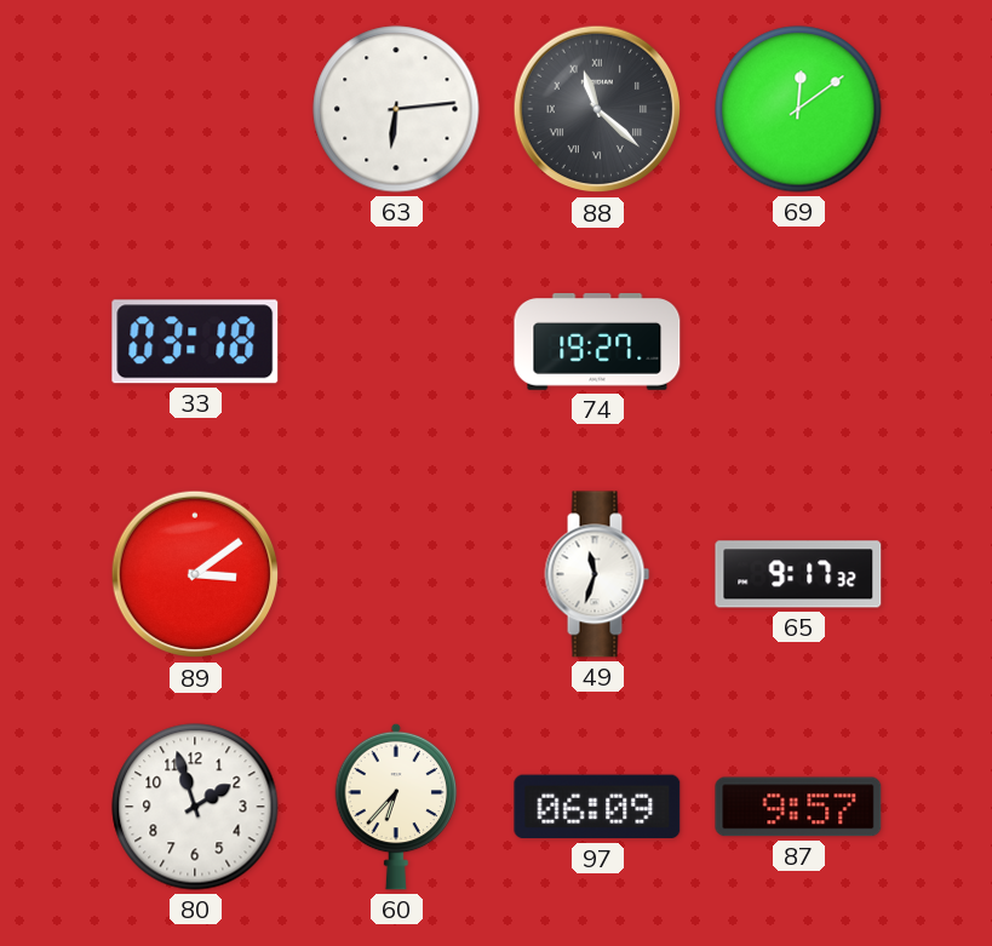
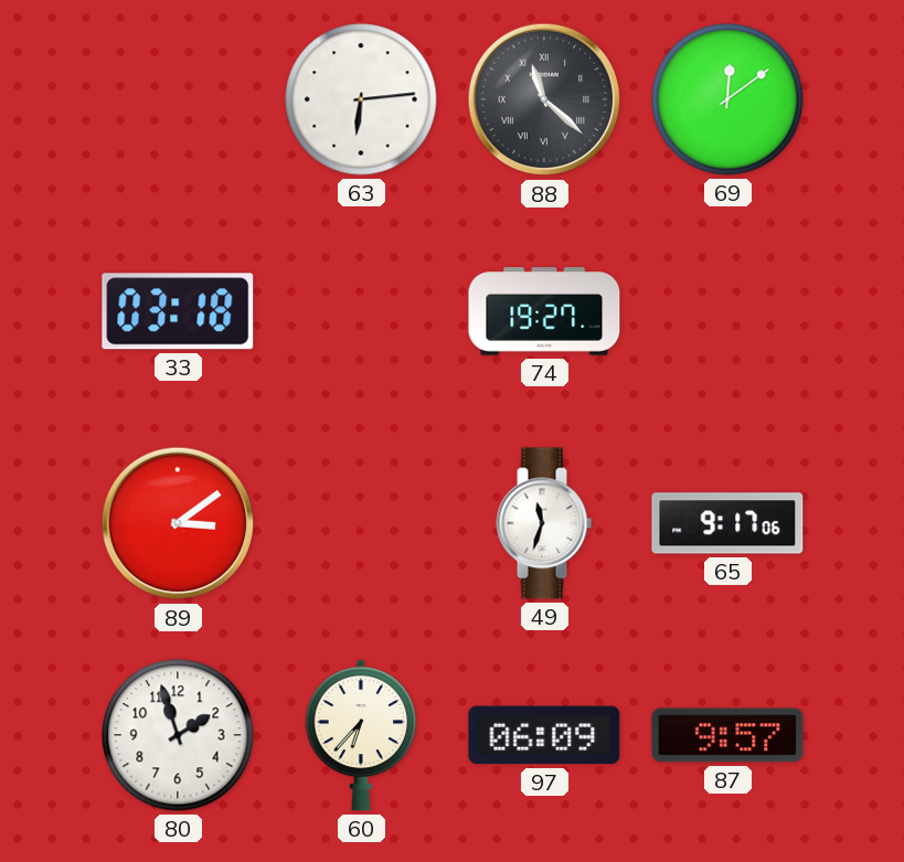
65: 9:17:32 -> 9:17:06 (727, 523)
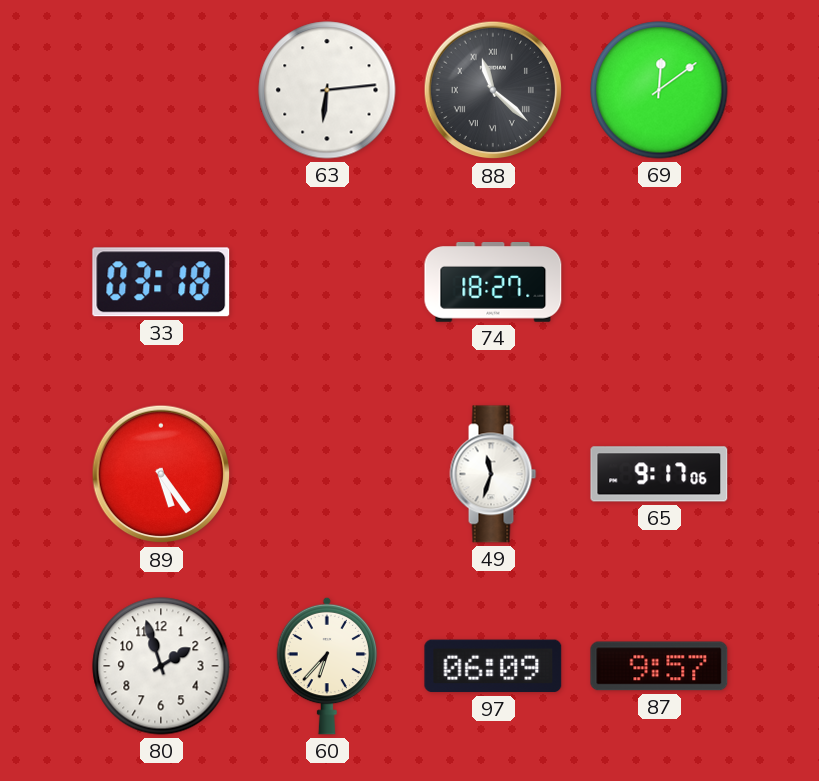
74: 19:27 -> 18:27 (493, 283)
89: 3:09 -> 5:24 (161, 474)
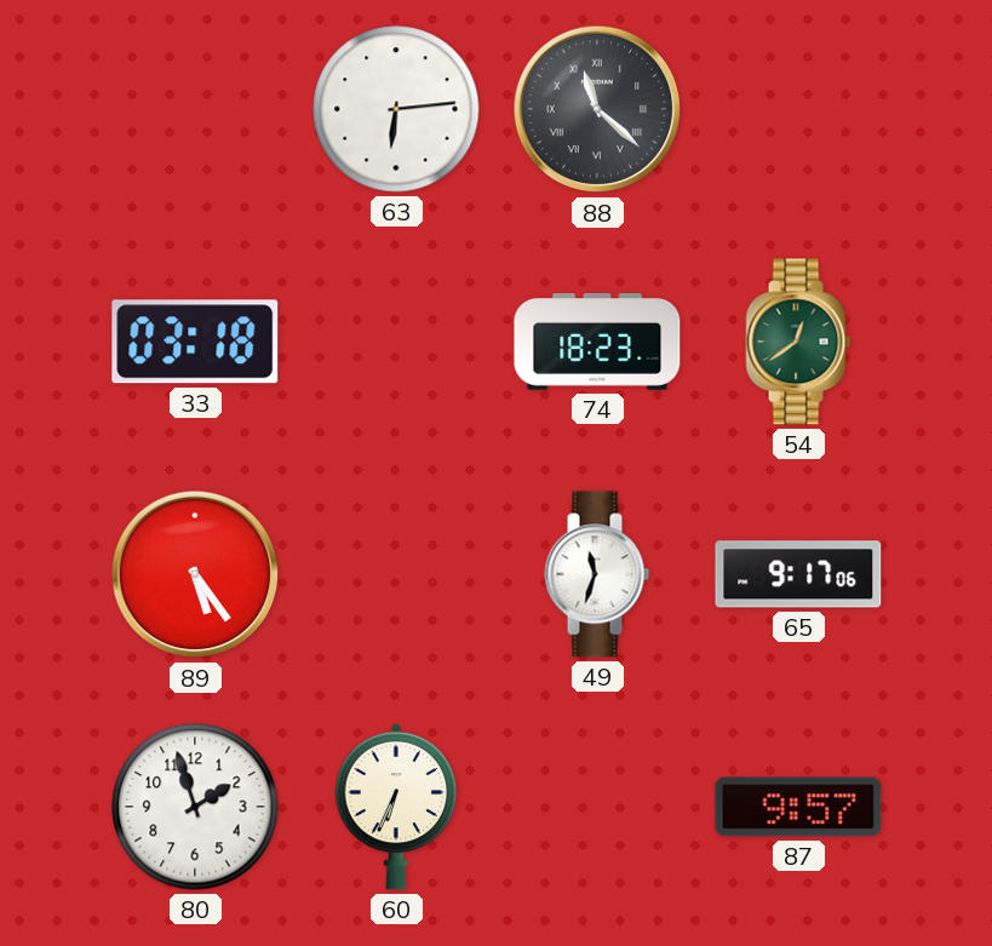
69: 12:09 -> none (659, 90)
74: 18:27 -> 18:23 (597, 343)
54: none -> 12:39 (798, 342)
60: 6:37 -> 6:34 (396, 807)
97: 06:09 -> none (493, 666)
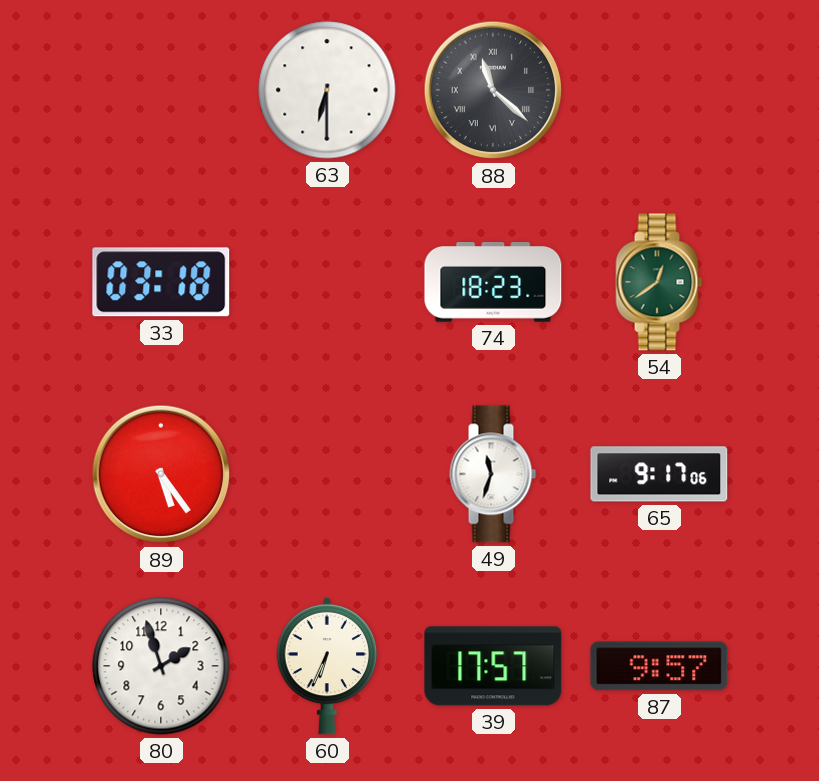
63: 6:14 -> 6:30 (327, 90)
39: none -> 17:57 (493, 666)
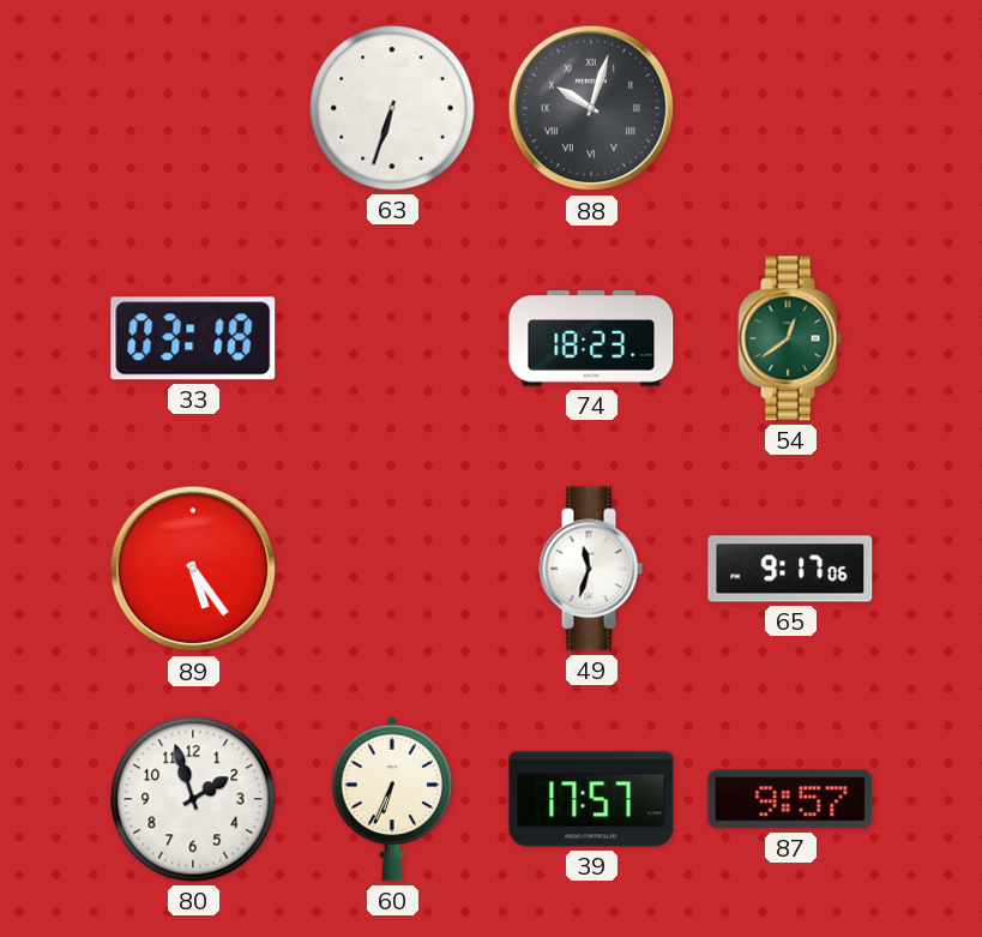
63: 6:30 -> 6:33 (392, 108)
88: 11:22 -> 10:03 (591, 108)
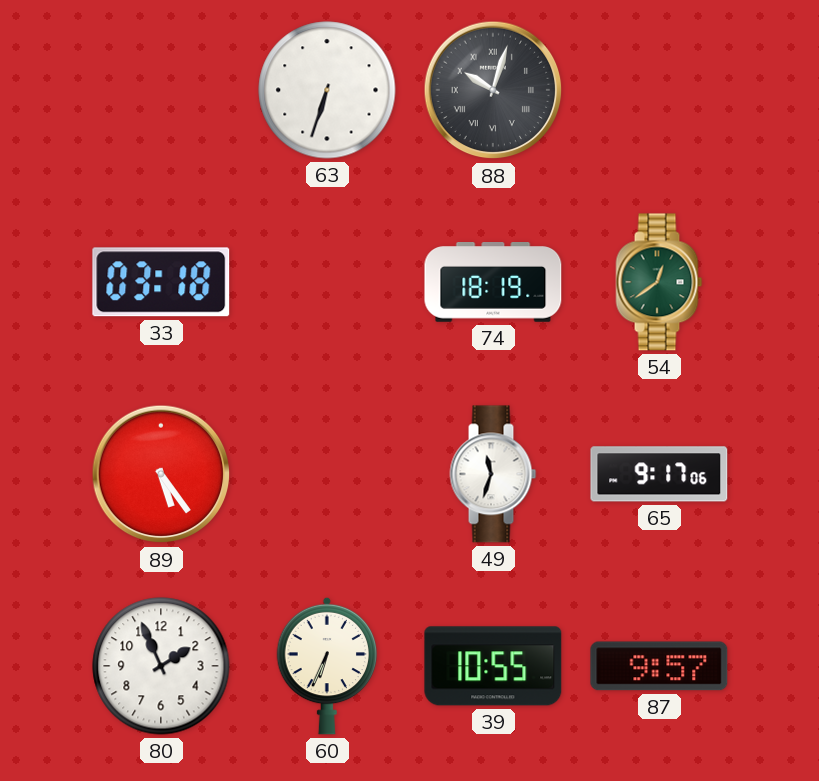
74: 18:23 -> 18:19 (493, 283)
80: 1:57 -> 1:56 (161, 666)
39: 17:57 -> 10:55 (493, 666)
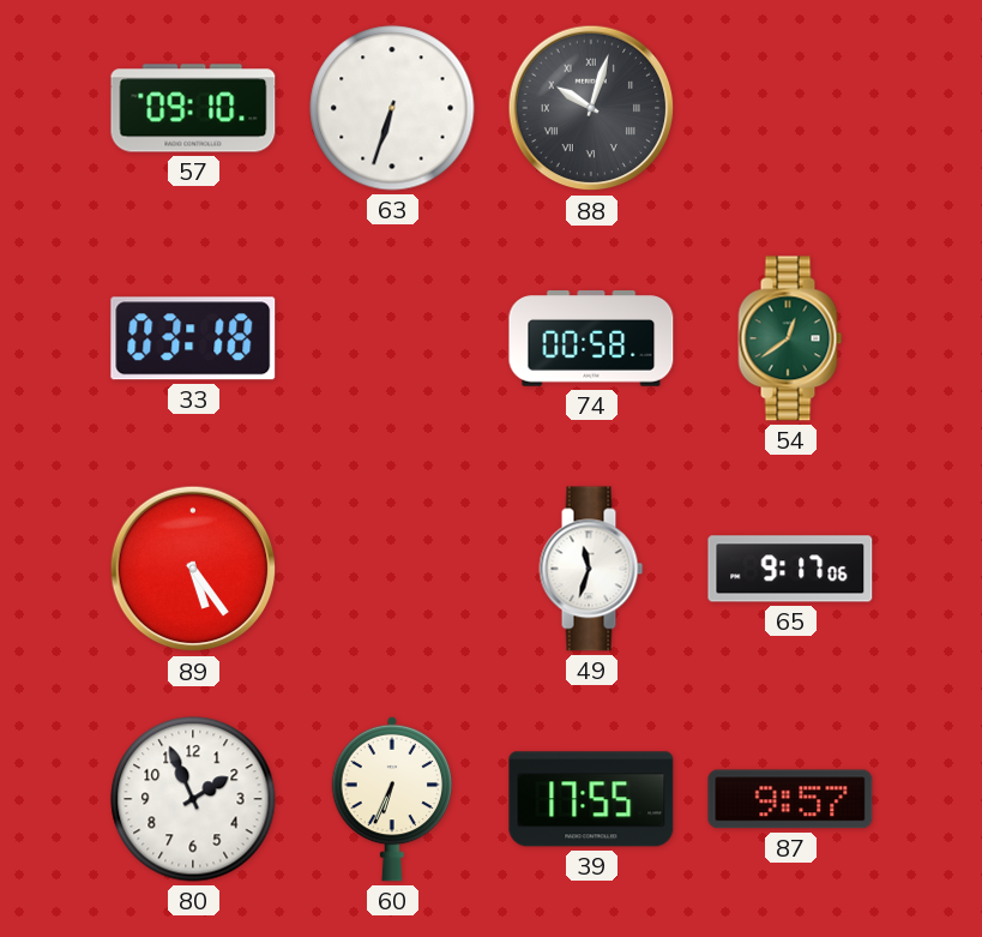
57: none -> 09:10 (193, 108)
74: 18:19 -> 00:58 (591, 340)
39: 10:55 -> 17:55 (591, 799)
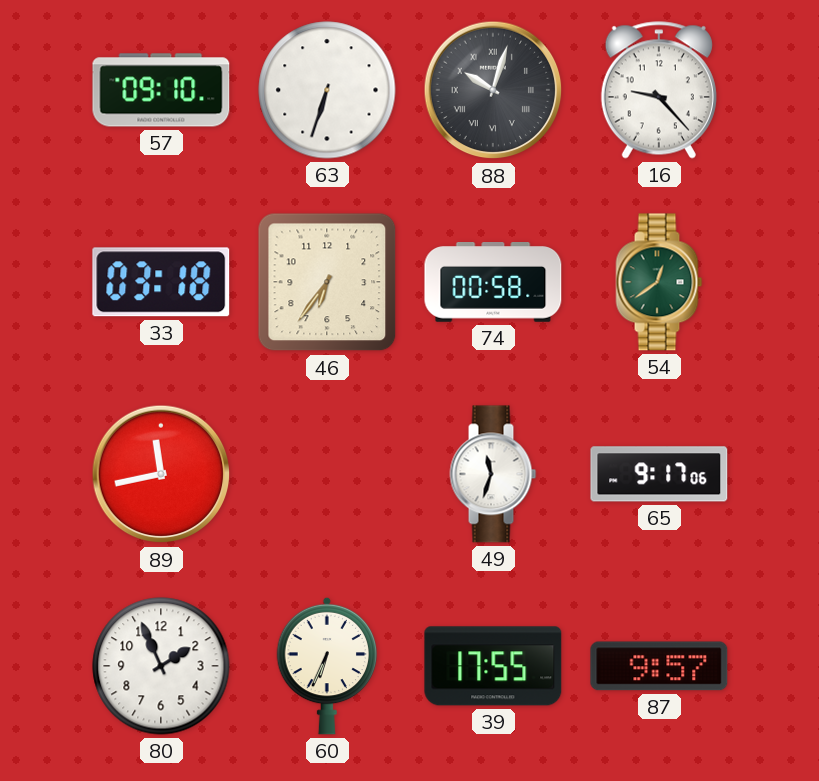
16: none -> 9:23 (659, 90)
46: none -> 6:36 (327, 282)
89: 5:24 -> 11:43 (161, 474)
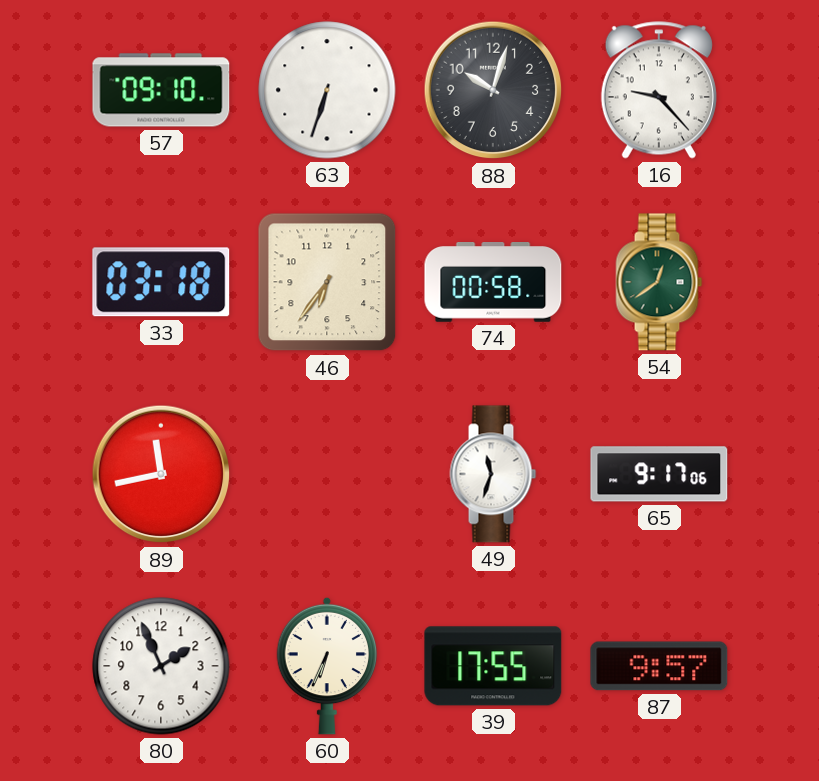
88 numerals: Roman -> Arabic (493, 90)
